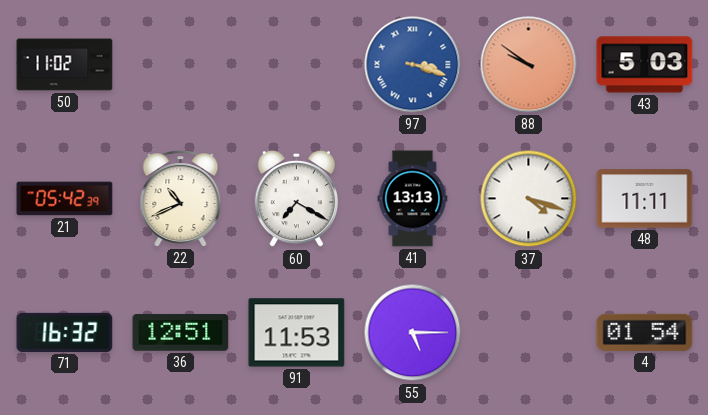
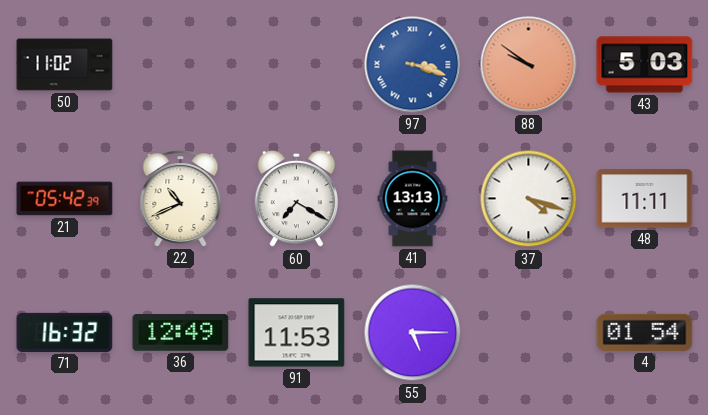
36: 12:51 -> 12:49 (181, 333)
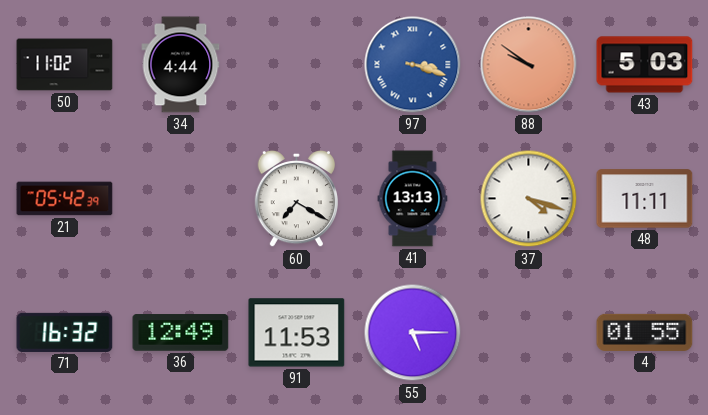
34: none -> 4:44 (181, 65)
22: 10:41 -> none (181, 199)
4: 01:54 -> 01:55 (645, 332)
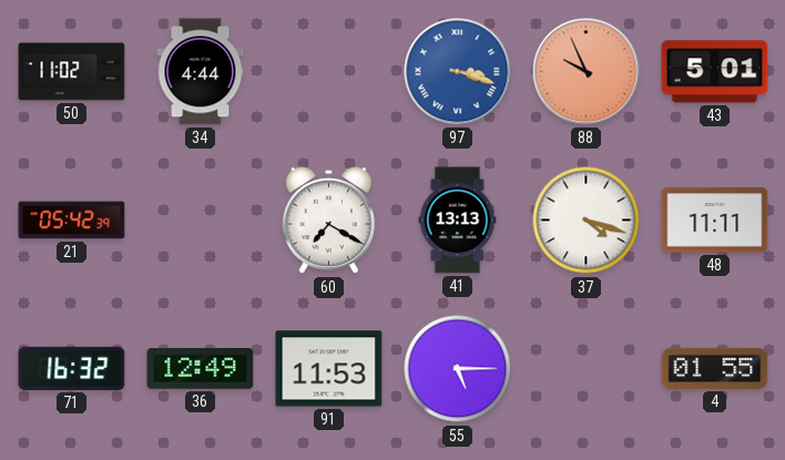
88: 9:51 -> 9:56 (587, 72)
43: 5:03 -> 5:01 (715, 72)
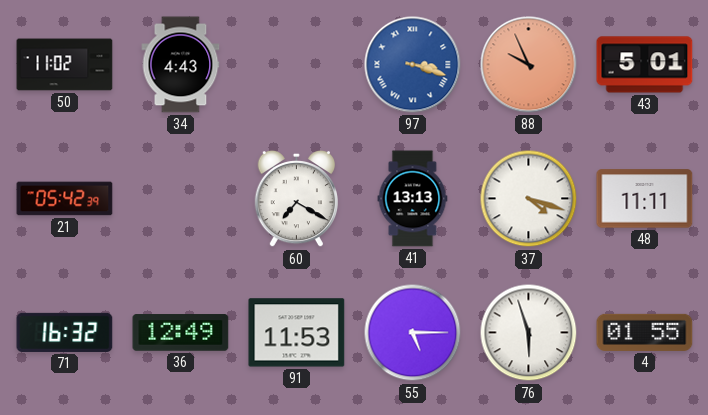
34: 4:44 -> 4:43 (181, 65)
76: none -> 5:57 (529, 333)
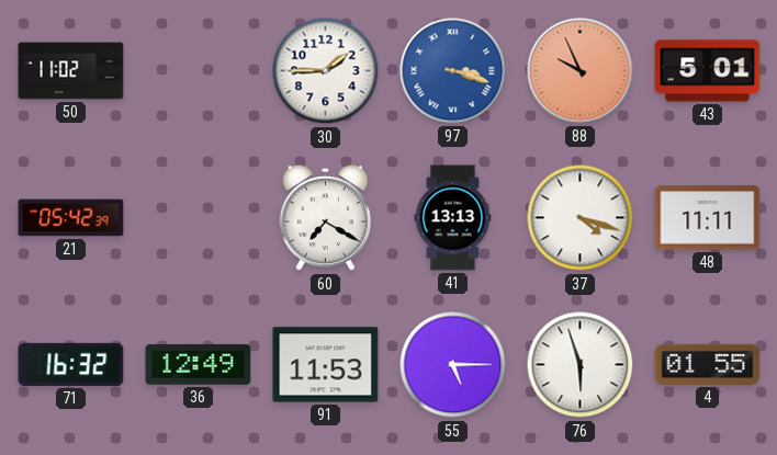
34: 4:43 -> none (181, 65)
30: none -> 1:45 (326, 71)
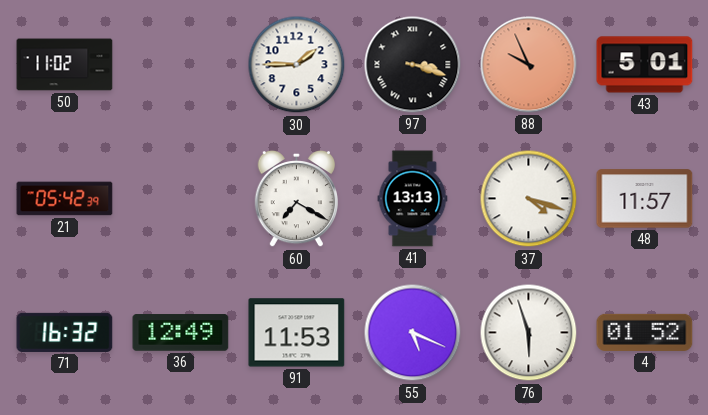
97 dial: blue -> black (413, 65)
48: 11:11 -> 11:57 (645, 199)
55: 5:15 -> 5:19 (413, 333)
4: 01:55 -> 01:52 (645, 332)
